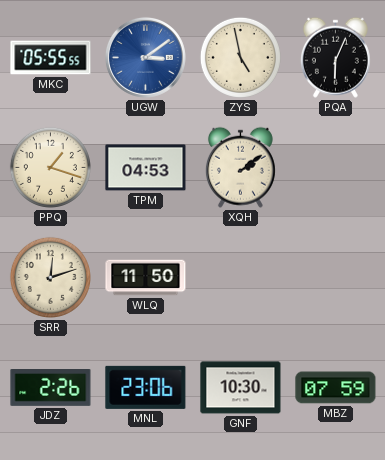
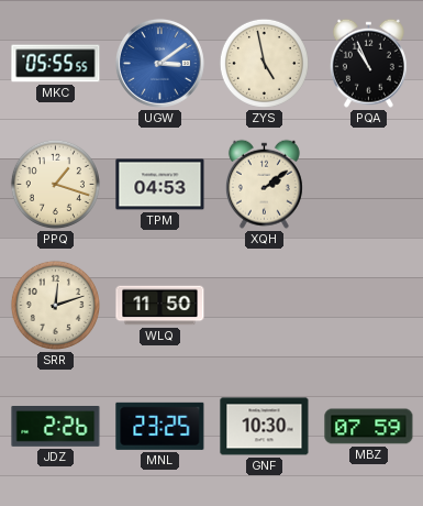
PQA: 6:04 -> 10:56 (368, 63)
MNL: 23:06 -> 23:25 (160, 426)
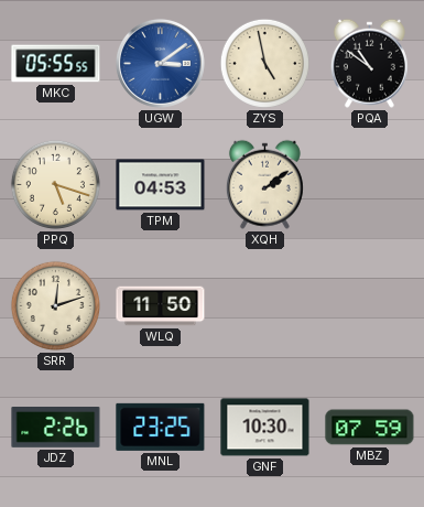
PQA: 10:56 -> 10:51 (369, 63)
PPQ: 1:18 -> 5:18 (55, 184)
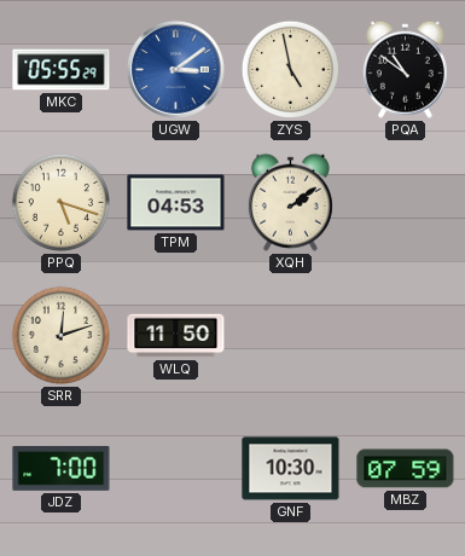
MKC: 05:55:55 -> 05:55:29 (62, 70)
JDZ: 2:26 -> 7:00 (62, 469)
MNL: 23:25 -> none (161, 427)
